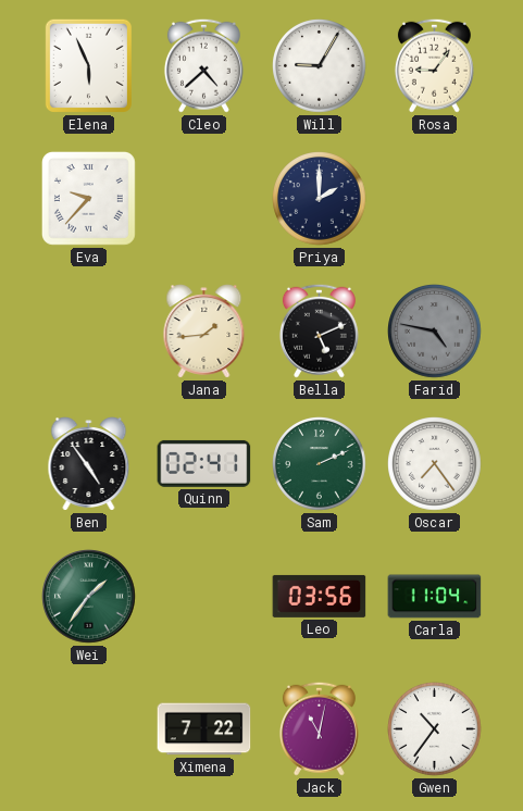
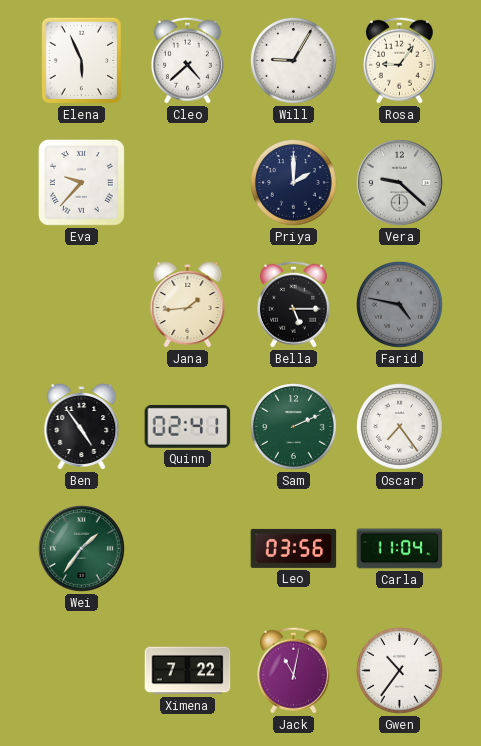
Vera: none -> 9:22 (400, 183)
Bella: 5:11 -> 5:15 (293, 304)
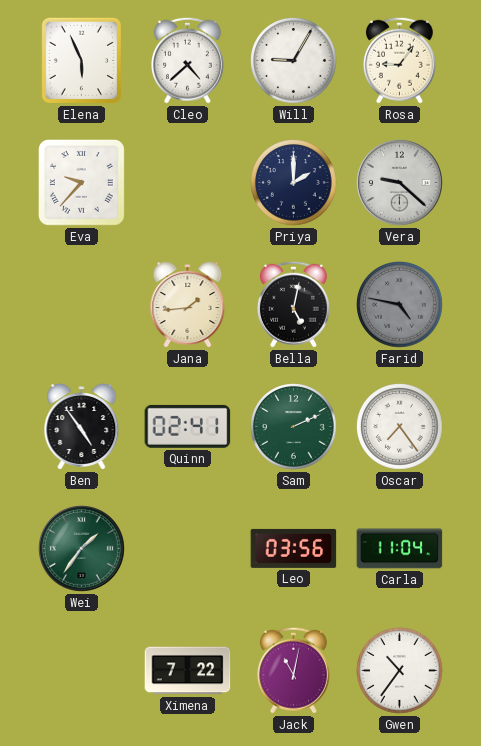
Bella: 5:15 -> 5:02 (293, 304)
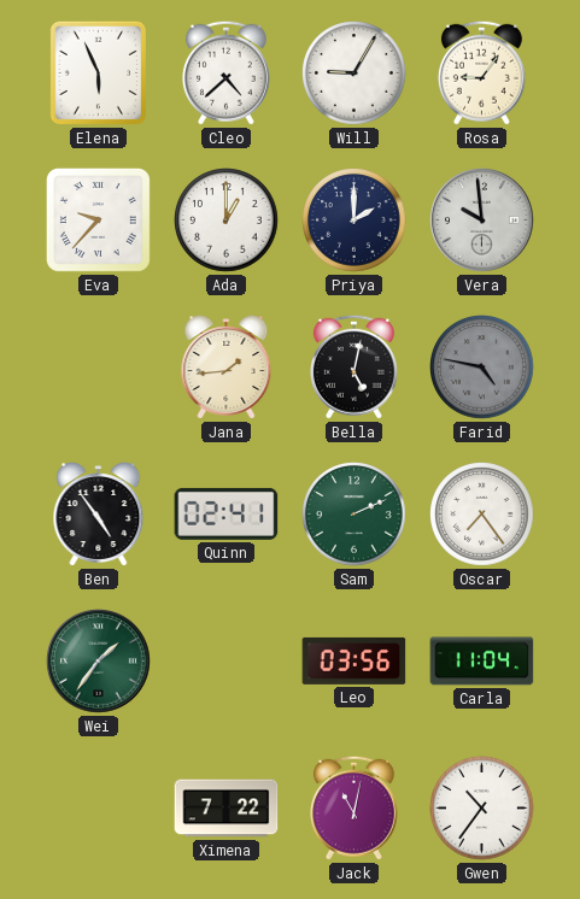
Ada: none -> 1:00 (227, 221)
Vera: 9:22 -> 9:59 (482, 221)
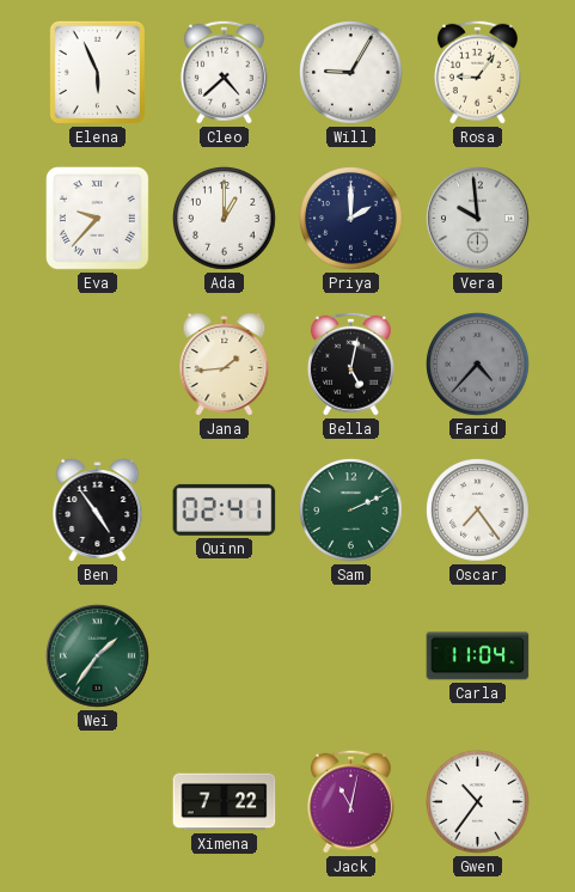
Farid: 4:47 -> 4:37 (478, 365)
Leo: 03:56 -> none (355, 660)
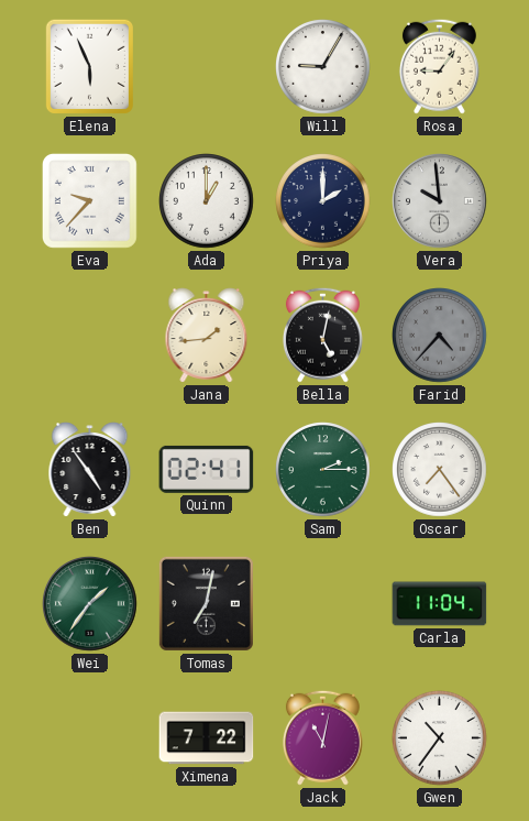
Cleo: 4:38 -> none (224, 72)
Sam: 2:11 -> 2:15 (323, 470)
Tomas: none -> 7:02 (206, 603)
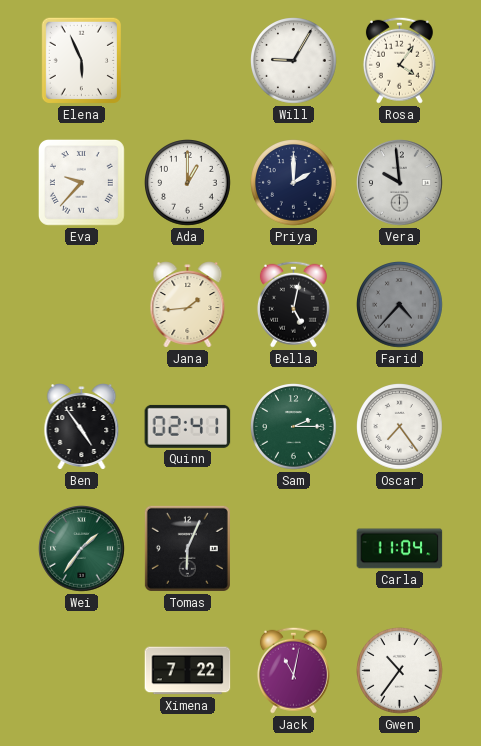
Rosa: 9:06 -> 4:06 (399, 60)
Tomas: 7:02 -> 6:04 (187, 548)
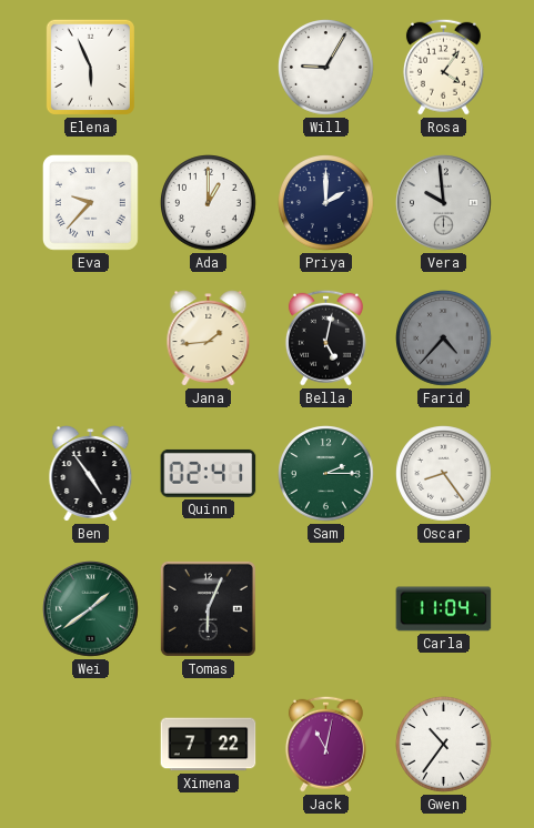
Oscar: 7:24 -> 8:24 (444, 474)
Wei: 1:36 -> 1:39 (91, 609)
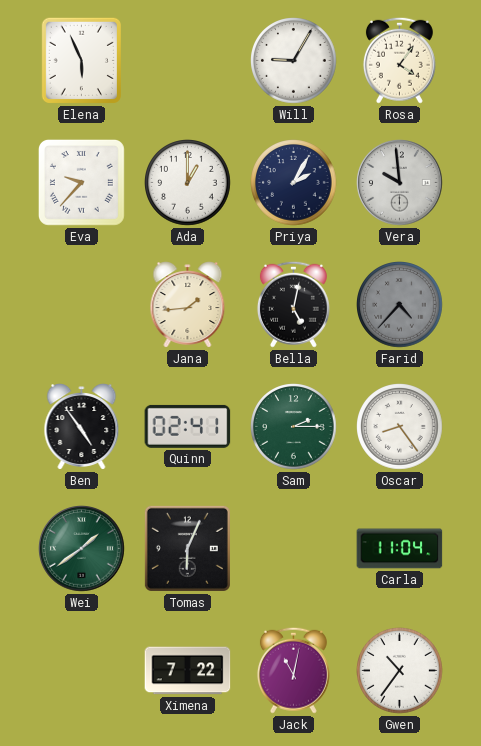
Priya: 2:00 -> 2:05 (294, 183)
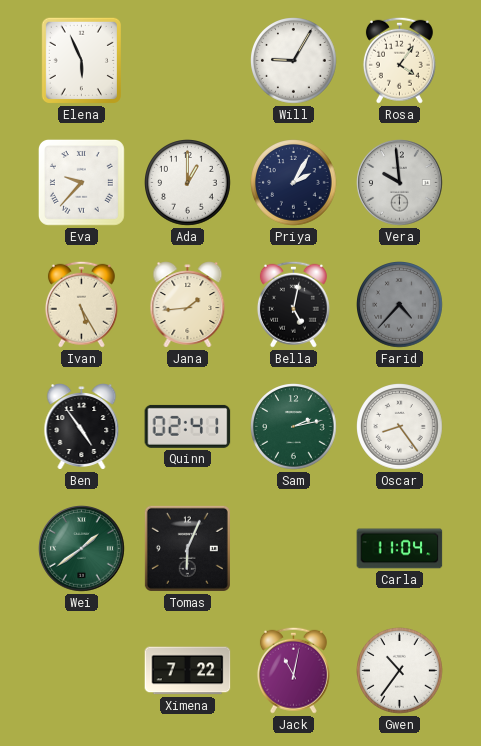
Ivan: none -> 5:25 (81, 304)
Sam: 2:15 -> 2:13 (294, 427)
